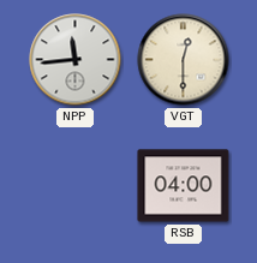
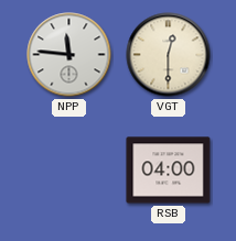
NPP: 11:44 -> 11:46 (69, 55)
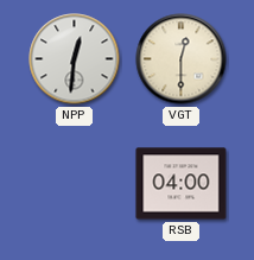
NPP: 11:46 -> 12:31 (75, 59)
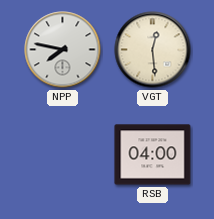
NPP: 12:31 -> 7:47 (63, 50)
VGT: 12:30 -> 12:29 (153, 50)
